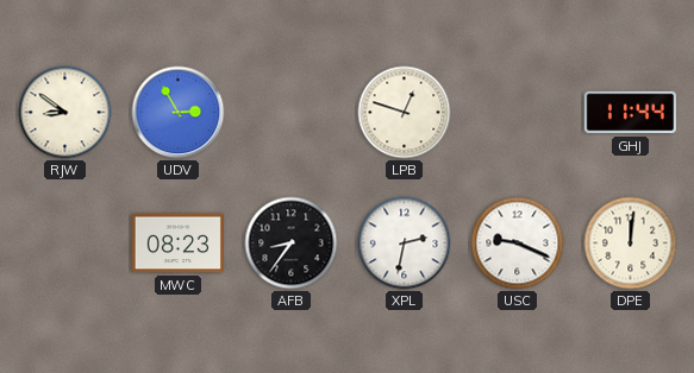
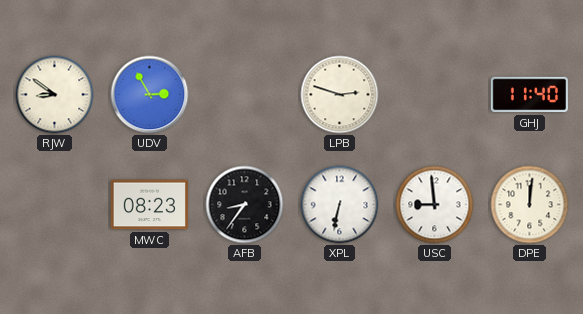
LPB: 12:48 -> 2:48 (340, 95)
GHJ: 11:44 -> 11:40 (529, 95)
XPL: 2:32 -> 6:32 (340, 205)
USC: 9:19 -> 8:59 (435, 205)
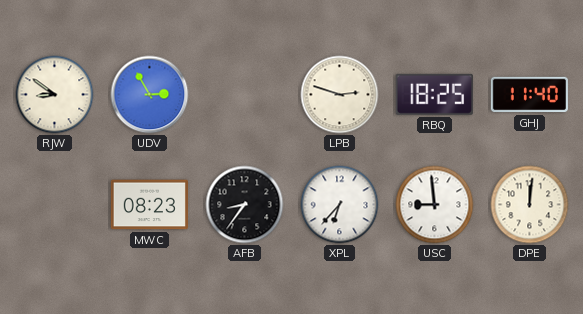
RBQ: none -> 18:25 (434, 94)
XPL: 6:32 -> 6:37 (340, 205)
